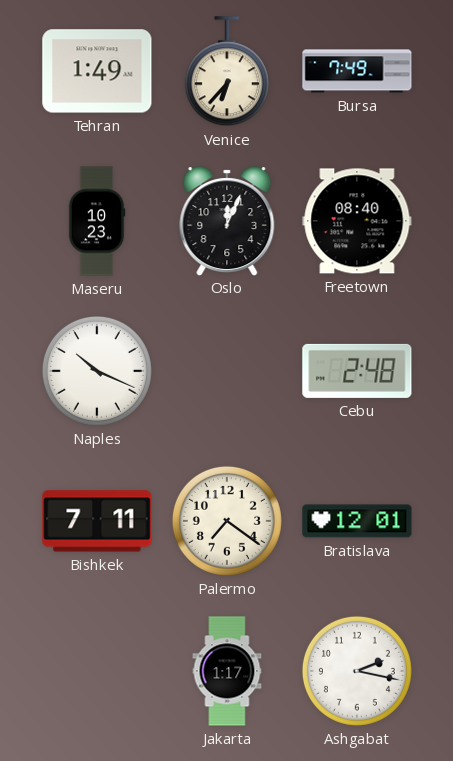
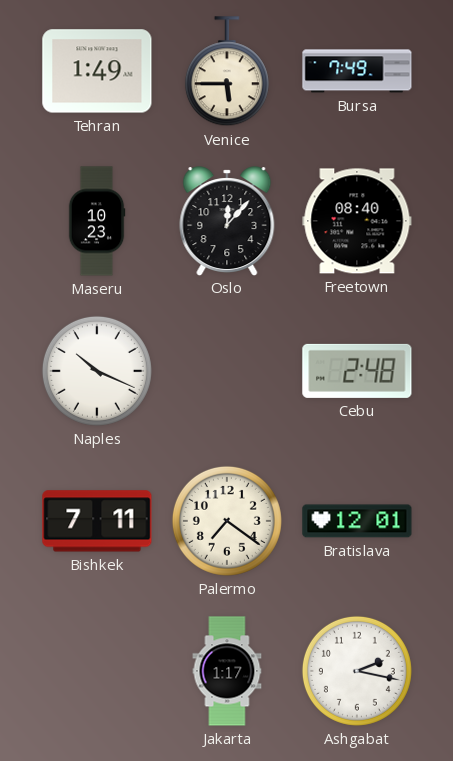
Venice: 6:37 -> 5:45 (227, 72)
Oslo: 12:04 -> 12:07 (227, 221)
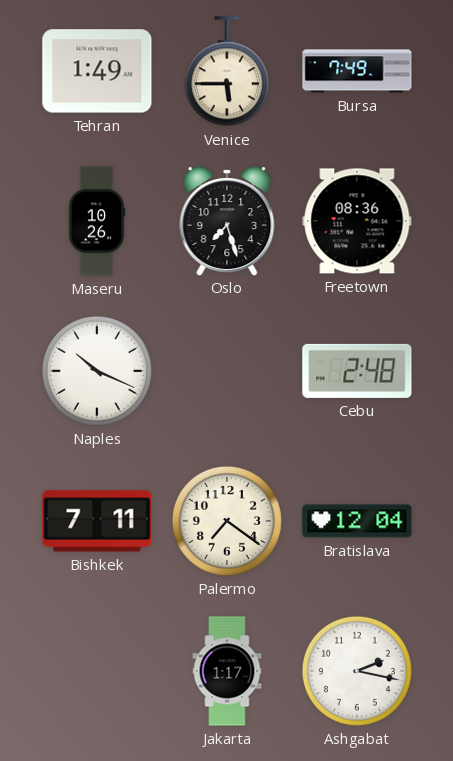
Maseru: 10:23 -> 10:26 (97, 221)
Oslo: 12:07 -> 7:27 (227, 221)
Freetown: 08:40 -> 08:36 (357, 221)
Bratislava: 12:01 -> 12:04 (357, 521)
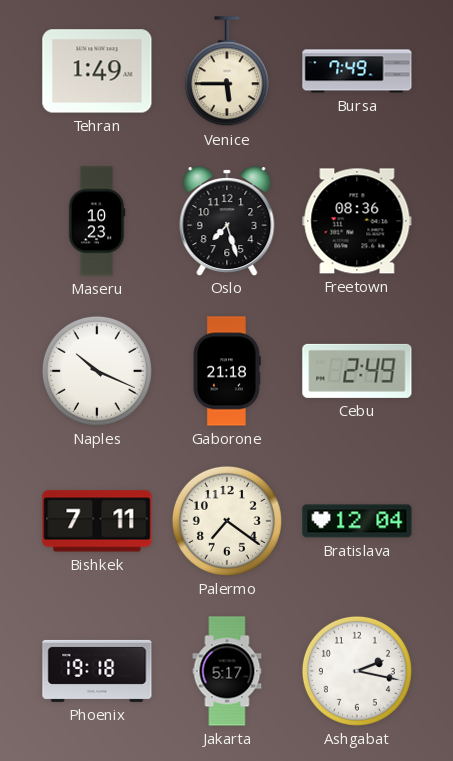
Maseru: 10:26 -> 10:23 (97, 221)
Gaborone: none -> 21:18 (227, 371)
Cebu: 2:48 -> 2:49 (357, 371)
Phoenix: none -> 19:18 (97, 671)
Jakarta: 1:17 -> 5:17 (227, 671)
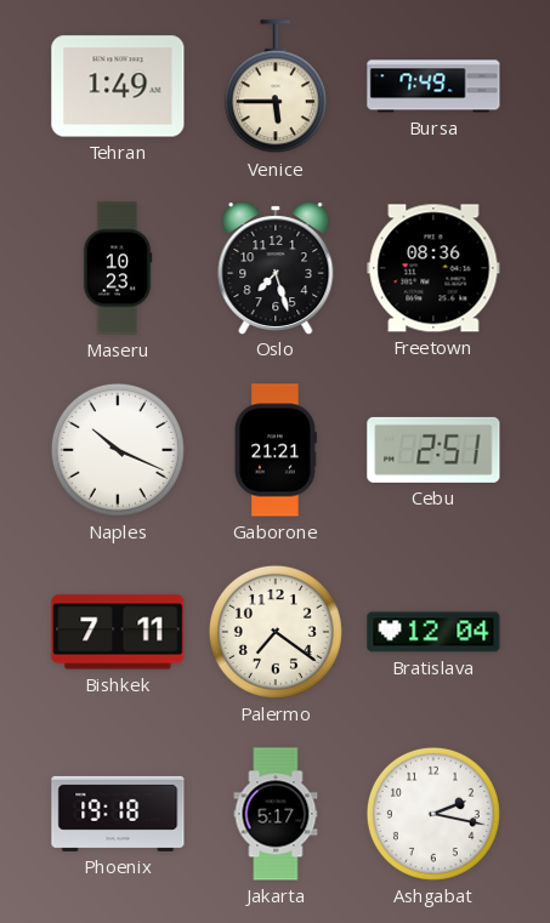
Gaborone: 21:18 -> 21:21 (276, 450)
Cebu: 2:49 -> 2:51 (433, 450)
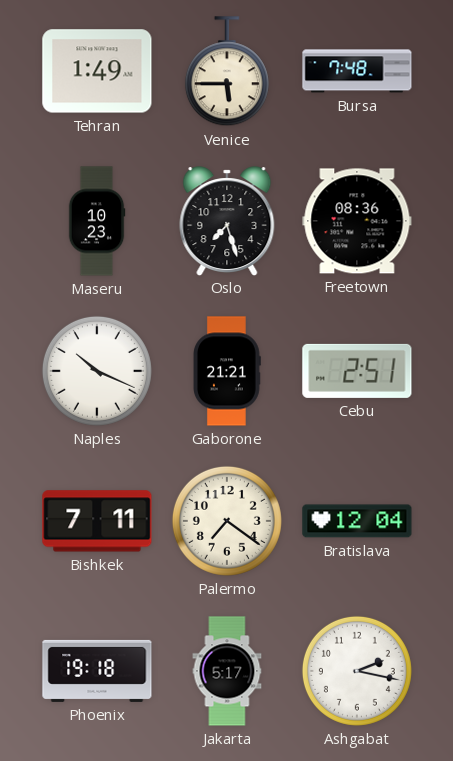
Bursa: 7:49 -> 7:48 (357, 71)
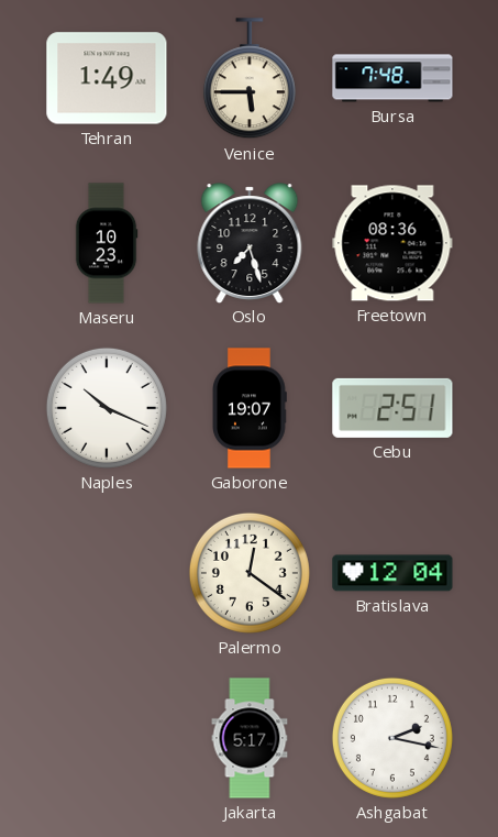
Gaborone: 21:21 -> 19:07 (250, 408)
Bishkek: 7:11 -> none (97, 521)
Palermo: 7:21 -> 12:21 (250, 573)
Phoenix: 19:18 -> none (97, 671)
